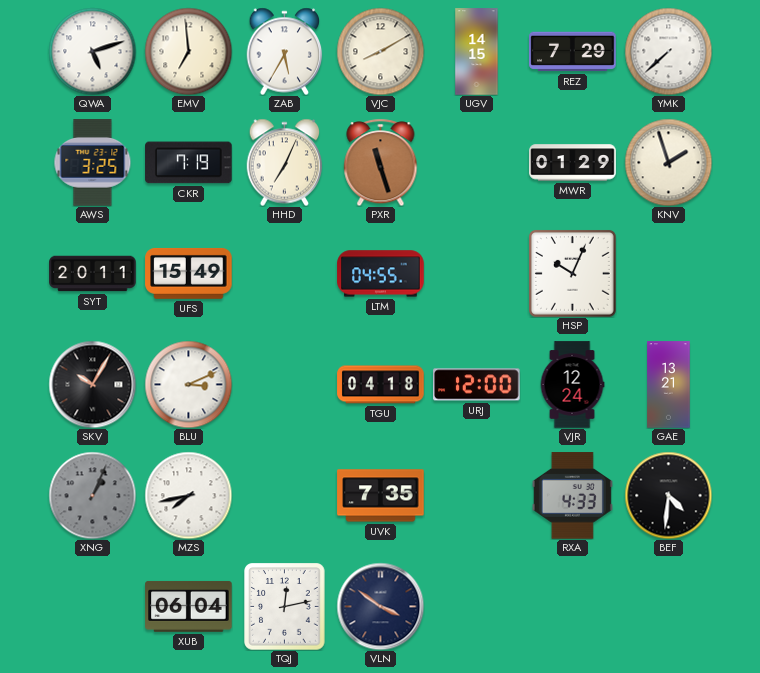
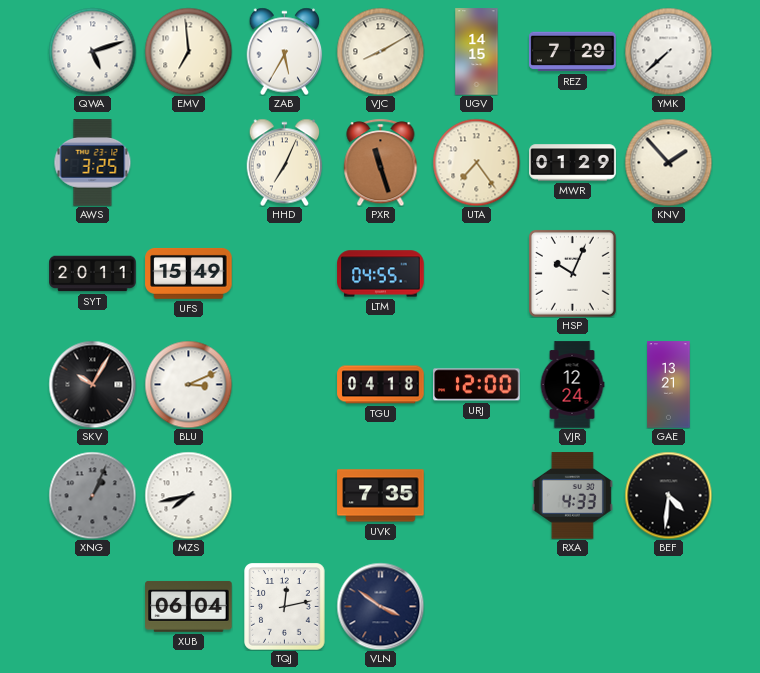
CKR: 7:19 -> none (189, 163)
UTA: none -> 7:24 (476, 162)
KNV: 1:57 -> 1:53 (668, 162)
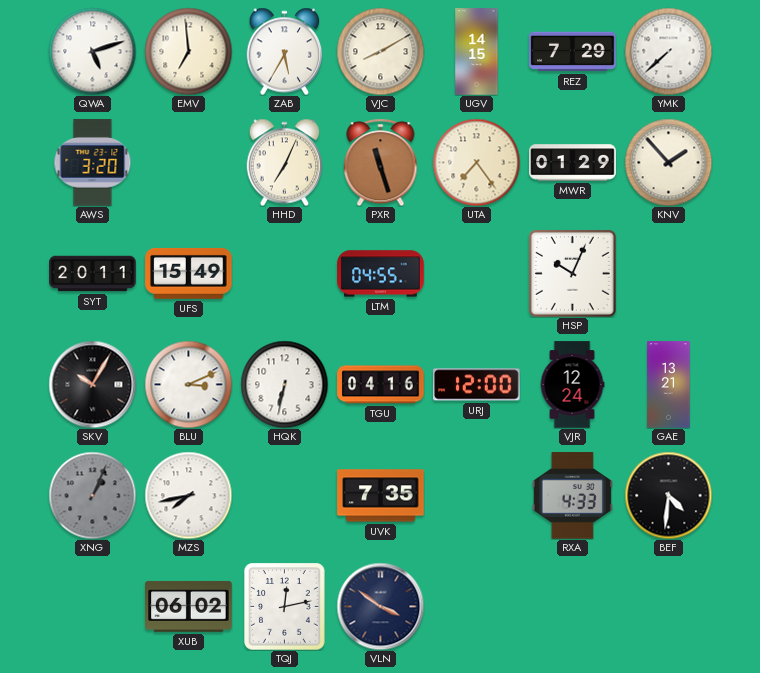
AWS: 3:25 -> 3:20 (93, 163)
HQK: none -> 6:32 (284, 384)
TGU: 04:18 -> 04:16 (381, 385)
XUB: 06:04 -> 06:02 (189, 606)
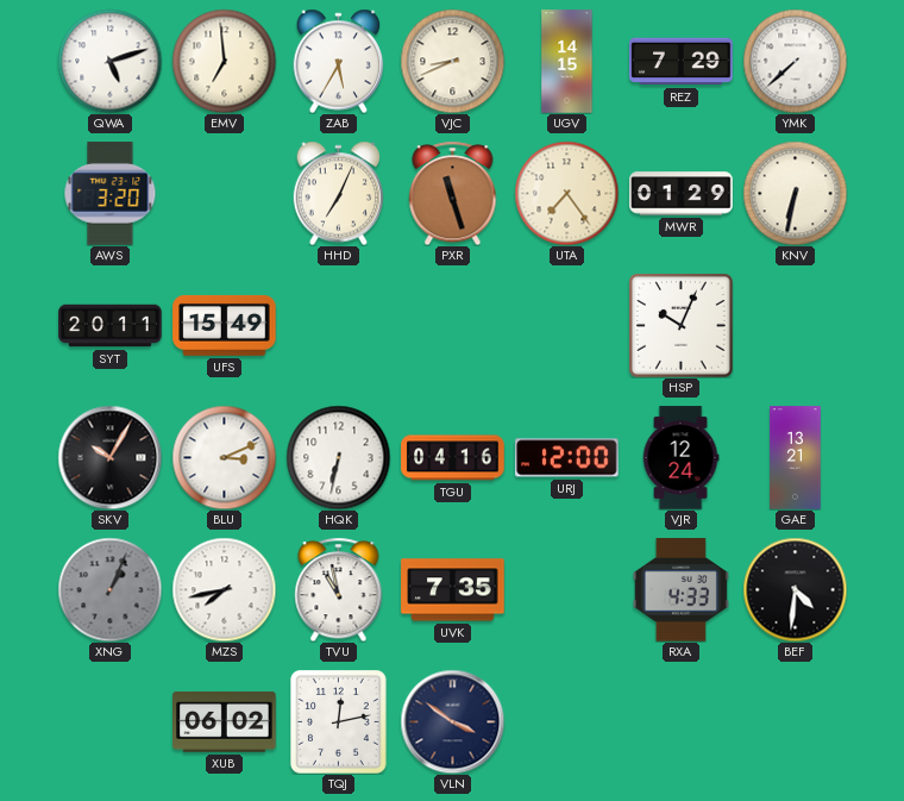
VJC: 8:10 -> 8:41 (452, 61)
KNV: 1:53 -> 6:32 (795, 193)
LTM: 04:55 -> none (381, 274)
TVU: none -> 10:58 (339, 589)
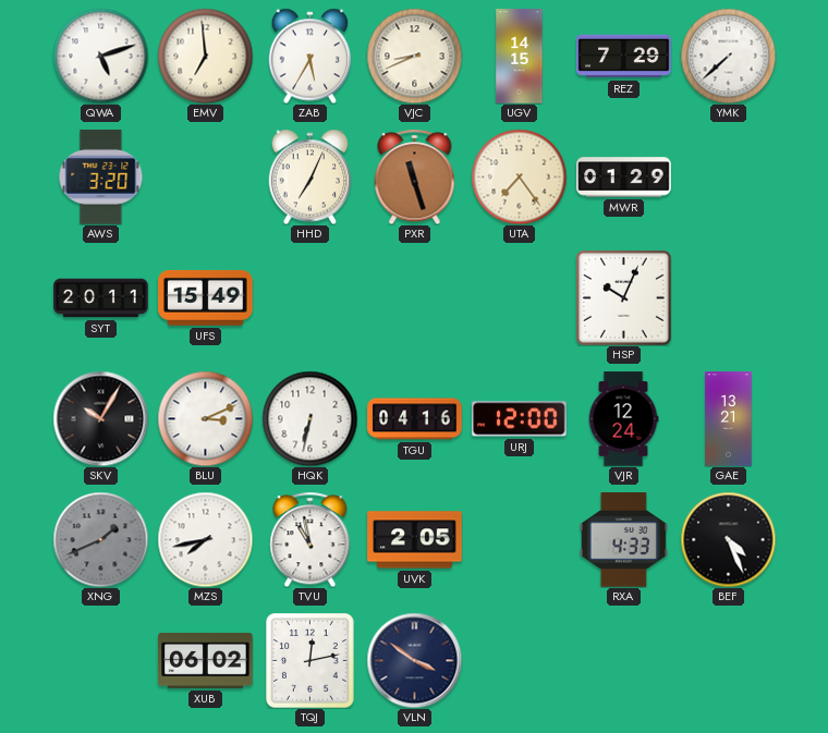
KNV: 6:32 -> none (795, 193)
XNG: 1:04 -> 1:41 (100, 539)
UVK: 7:35 -> 2:05 (415, 540)
BEF: 4:31 -> 4:26 (728, 539)
